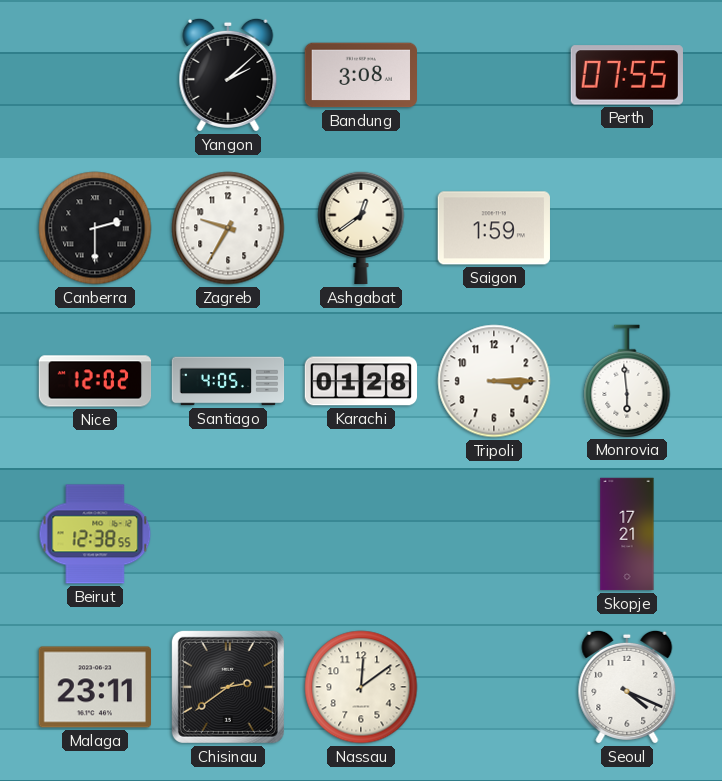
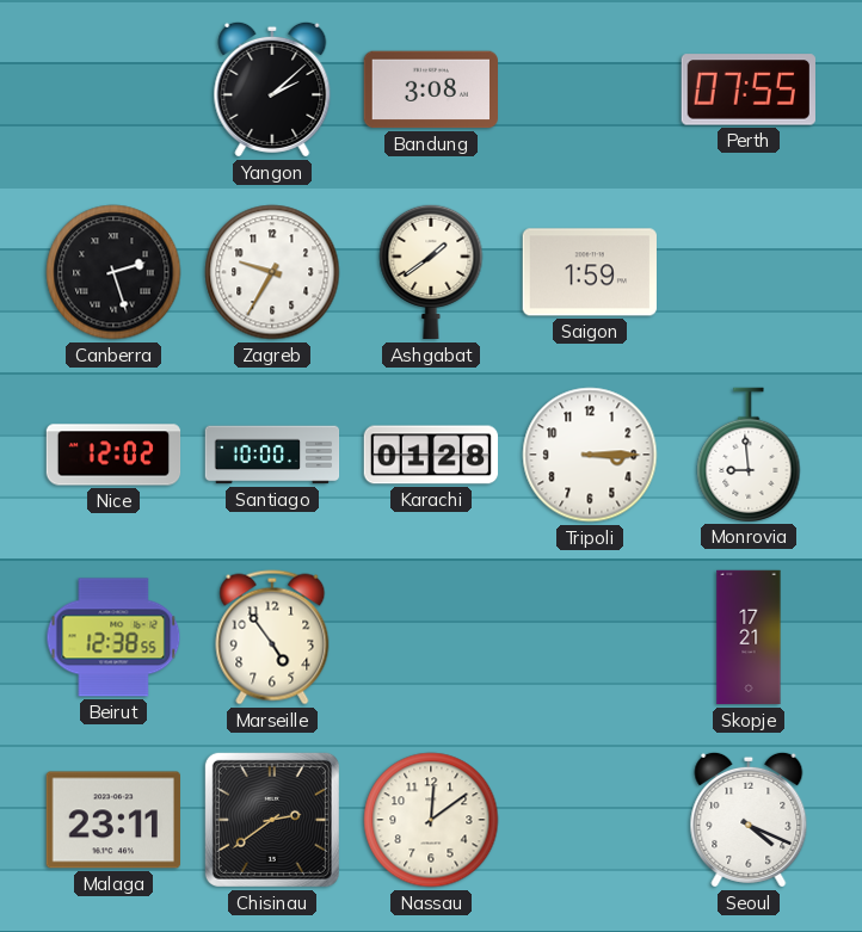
Canberra: 2:30 -> 2:27 (113, 272)
Ashgabat: 12:39 -> 1:39 (431, 272)
Santiago: 4:05 -> 10:00 (272, 455)
Monrovia: 5:59 -> 8:59 (749, 455)
Marseille: none -> 4:54 (272, 637)
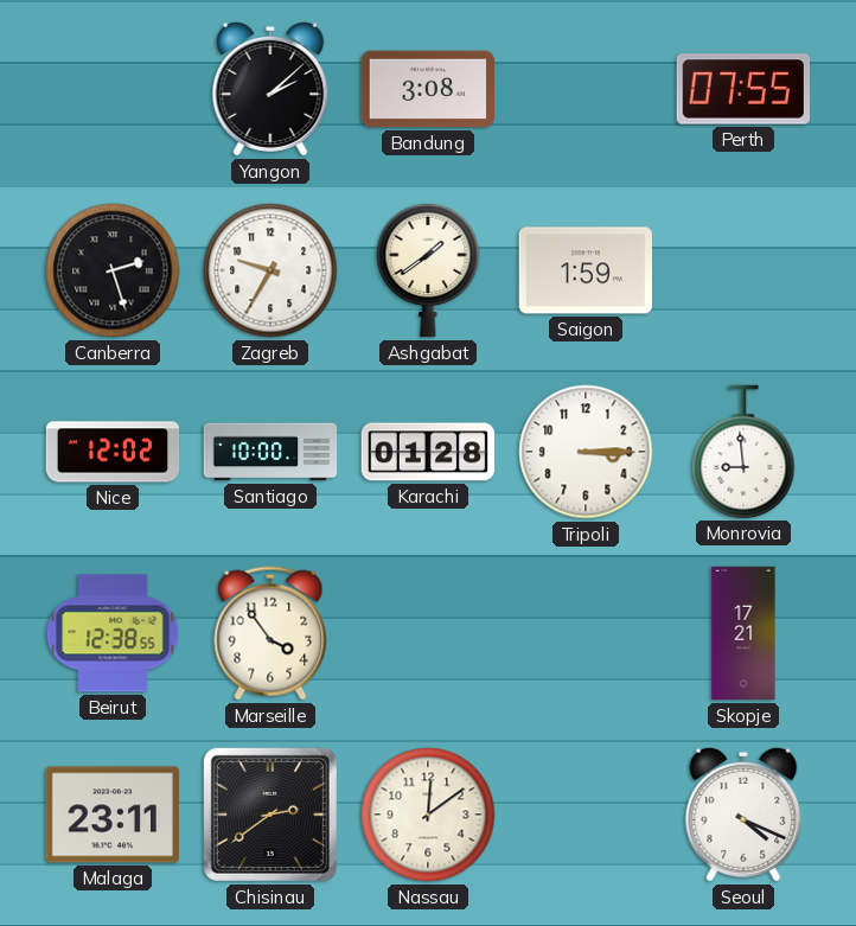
Marseille: 4:54 -> 3:54 (270, 633)
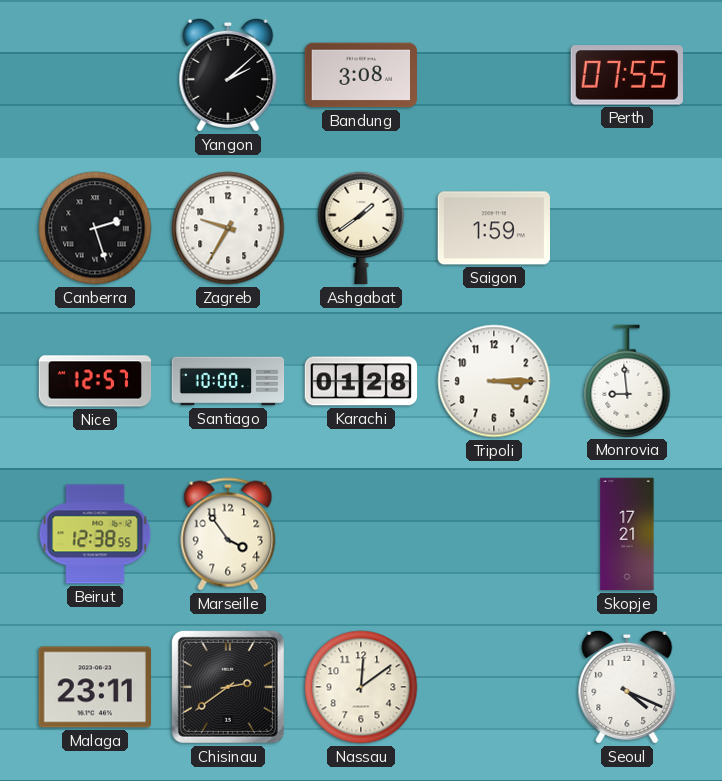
Nice: 12:02 -> 12:57 (95, 381)
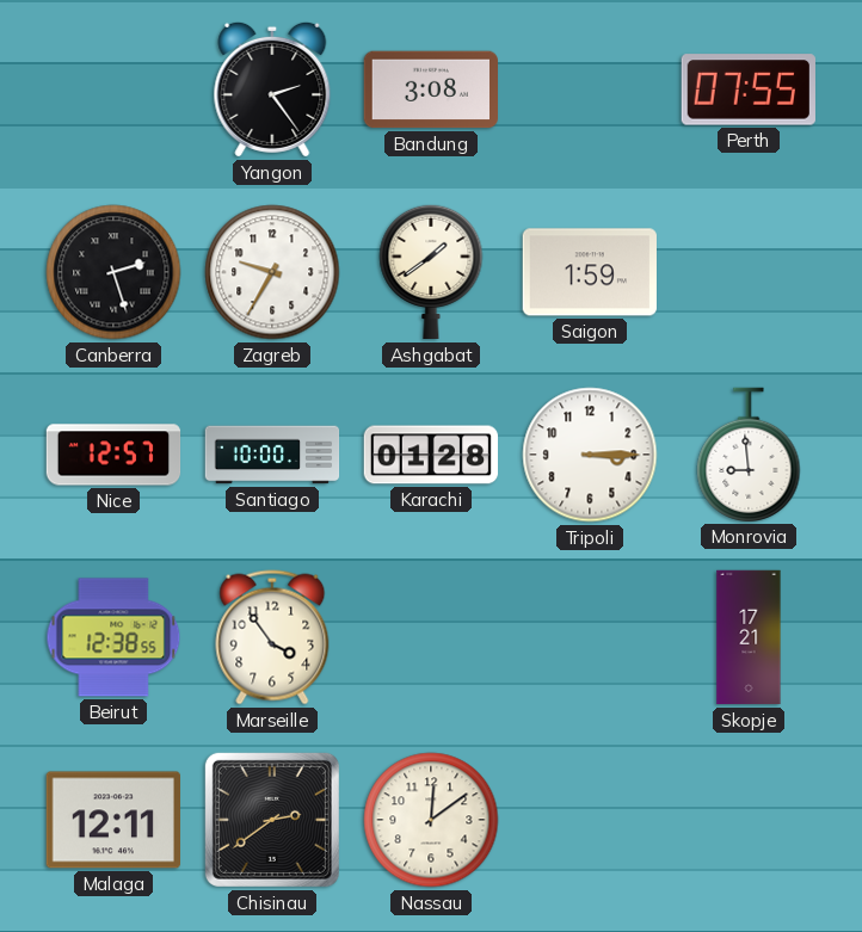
Yangon: 2:08 -> 2:24 (272, 90)
Malaga: 23:11 -> 12:11 (112, 820)
Seoul: 4:19 -> none (627, 687)
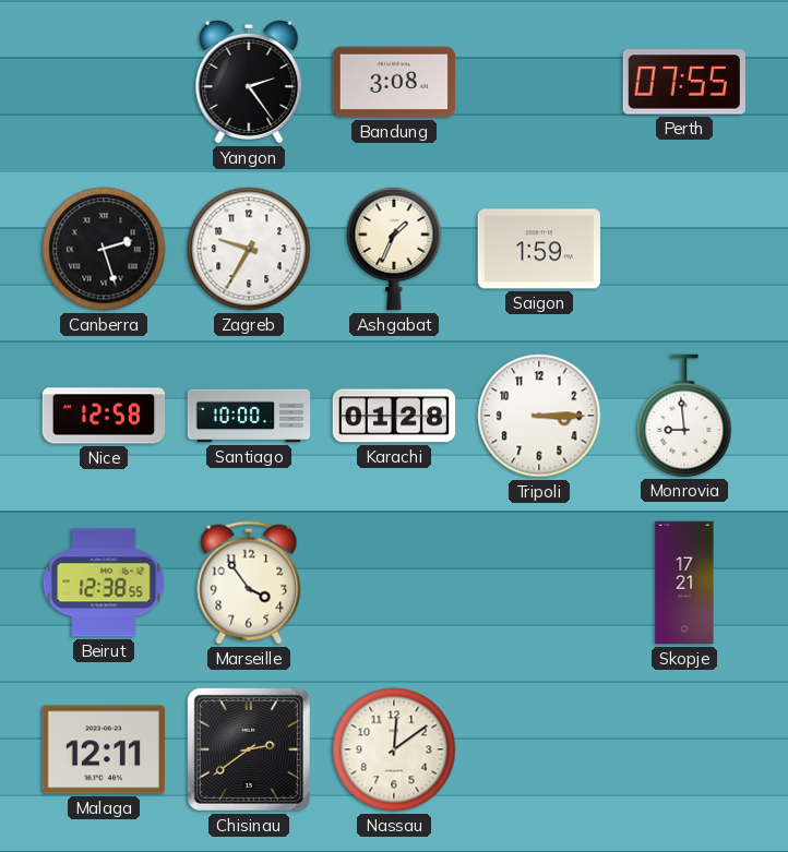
Ashgabat: 1:39 -> 1:34 (394, 249)
Nice: 12:57 -> 12:58 (104, 416)
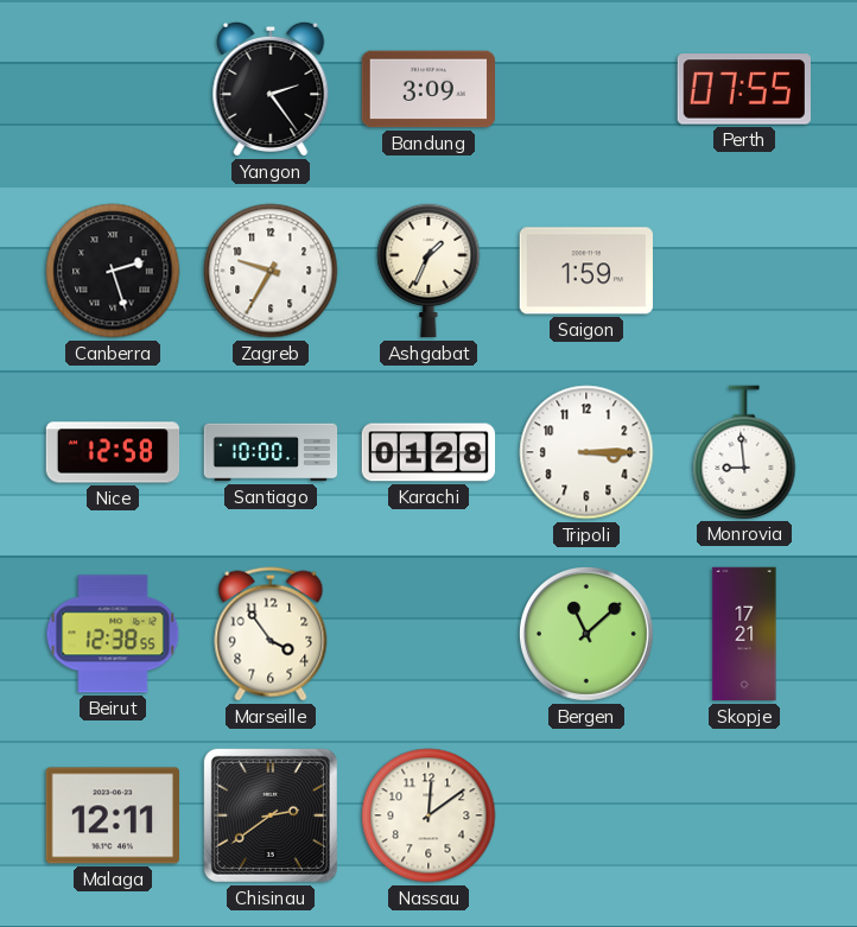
Bandung: 3:08 -> 3:09 (427, 89)
Bergen: none -> 11:08 (588, 635)
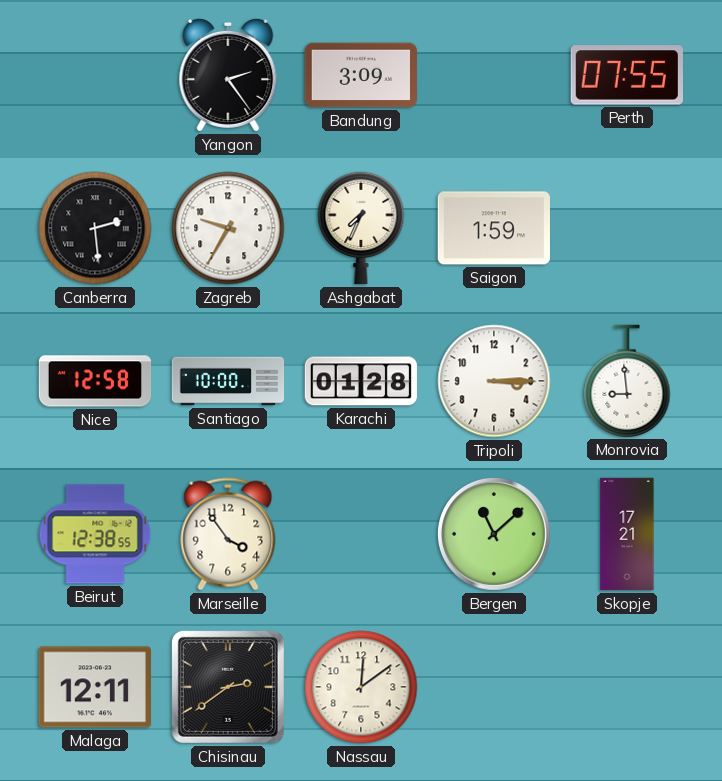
Canberra: 2:27 -> 2:29 (95, 228)
Ashgabat: 1:34 -> 7:34 (361, 228)
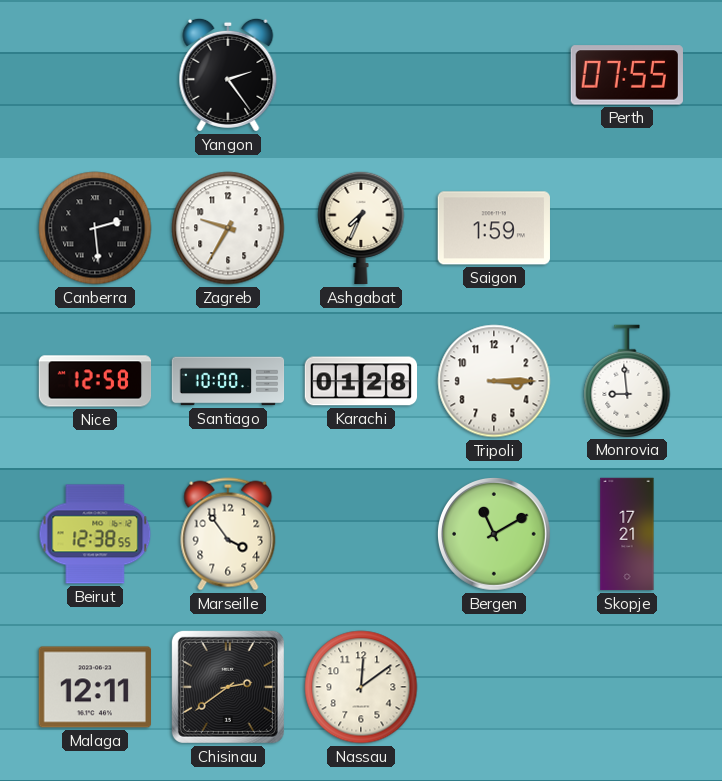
Bandung: 3:09 -> none (360, 75)
Bergen: 11:08 -> 11:10 (495, 535)
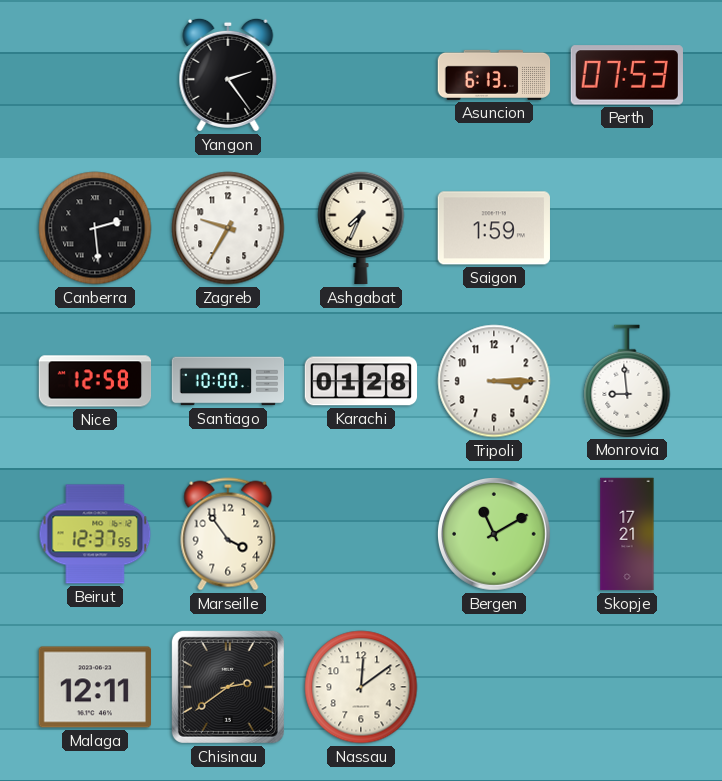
Asuncion: none -> 6:13 (494, 75)
Perth: 07:55 -> 07:53 (627, 75)
Beirut: 12:38 -> 12:37 (95, 534)
